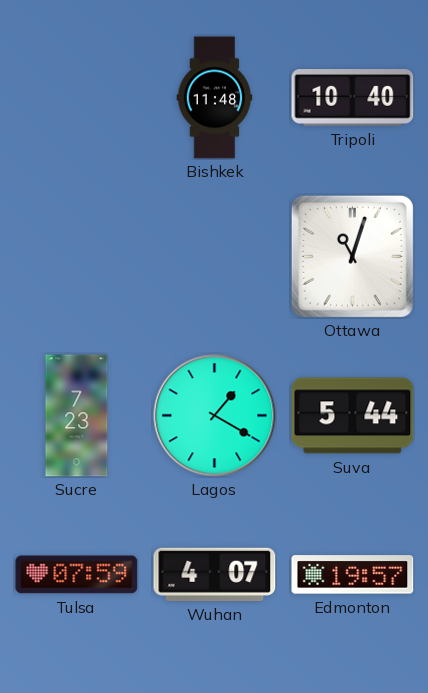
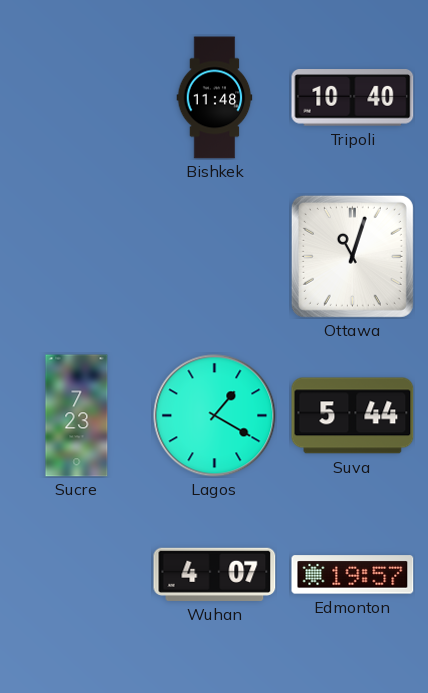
Tulsa: 07:59 -> none (77, 575)
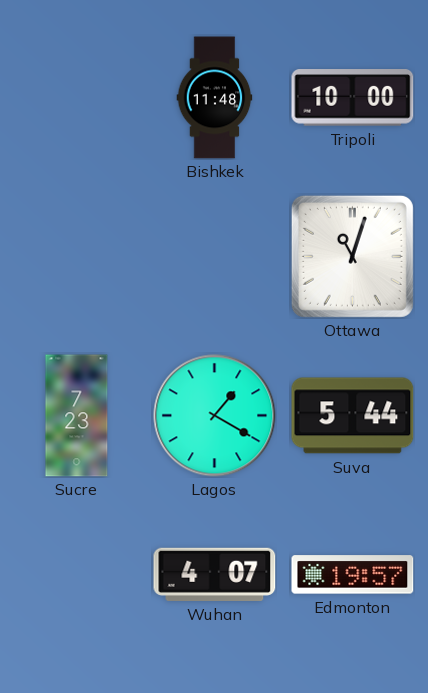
Tripoli: 10:40 -> 10:00 (353, 98)
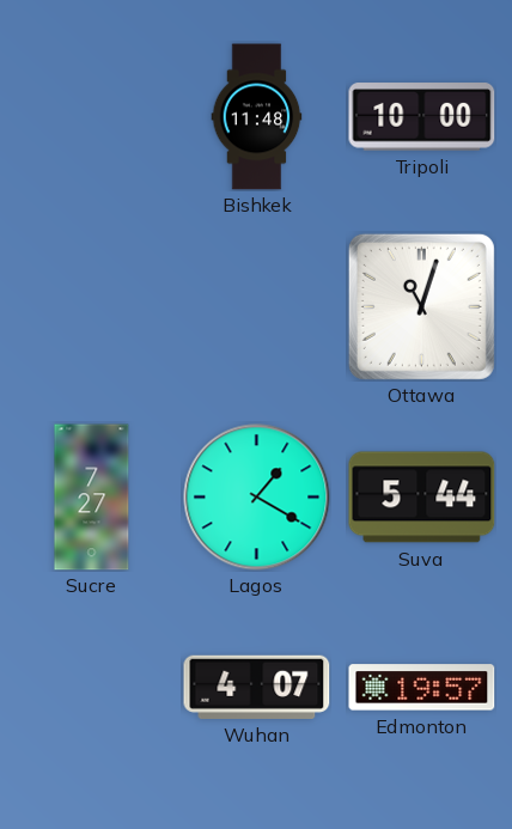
Sucre: 7:23 -> 7:27 (92, 498)
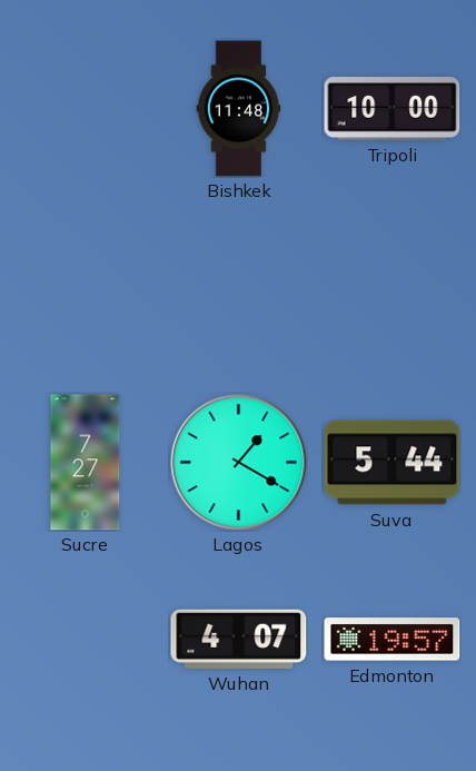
Ottawa: 11:03 -> none (421, 306)
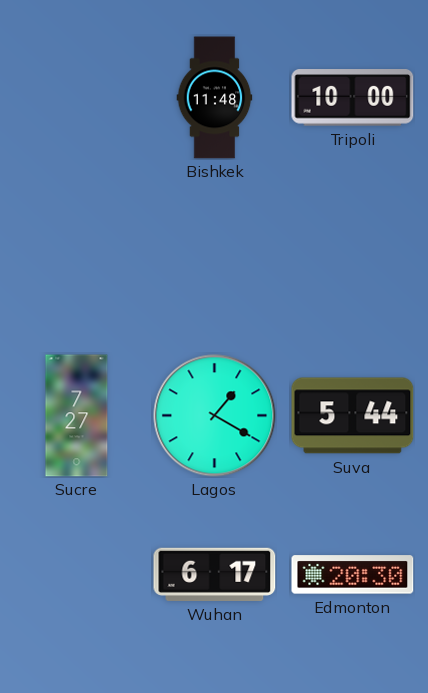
Wuhan: 4:07 -> 6:17 (215, 574)
Edmonton: 19:57 -> 20:30 (353, 575)
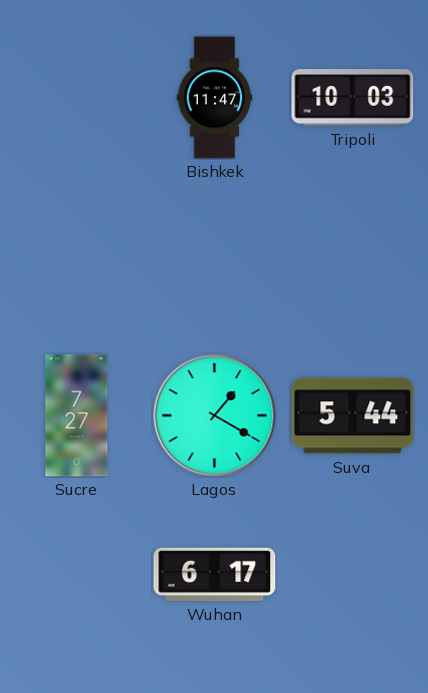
Bishkek: 11:48 -> 11:47 (215, 98)
Tripoli: 10:00 -> 10:03 (353, 98)
Edmonton: 20:30 -> none (353, 575)
